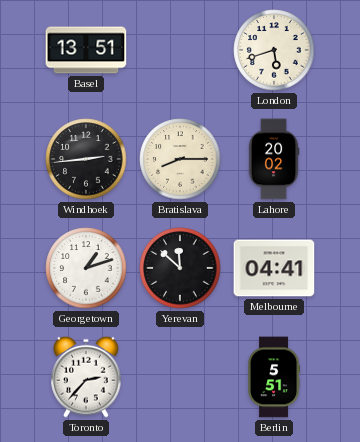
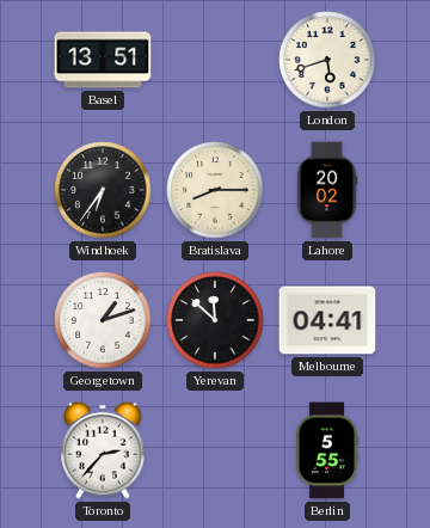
Windhoek: 2:44 -> 6:36 (103, 190)
Berlin: 5:51 -> 5:55 (328, 450)
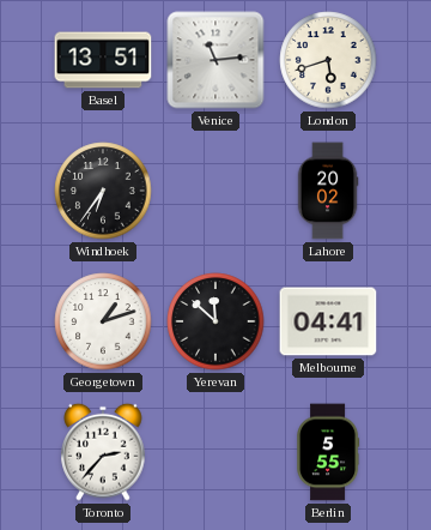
Venice: none -> 11:14 (215, 60)
Bratislava: 8:15 -> none (215, 190)
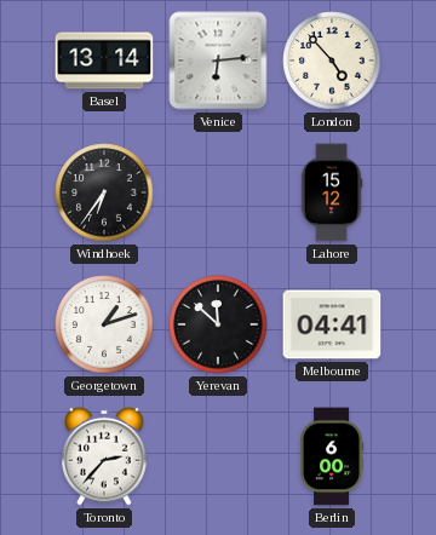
Basel: 13:51 -> 13:14 (104, 61)
Venice: 11:14 -> 6:14 (218, 61)
London: 5:42 -> 4:53 (332, 61)
Lahore: 20:02 -> 15:12 (332, 192)
Berlin: 5:55 -> 6:00 (333, 456)
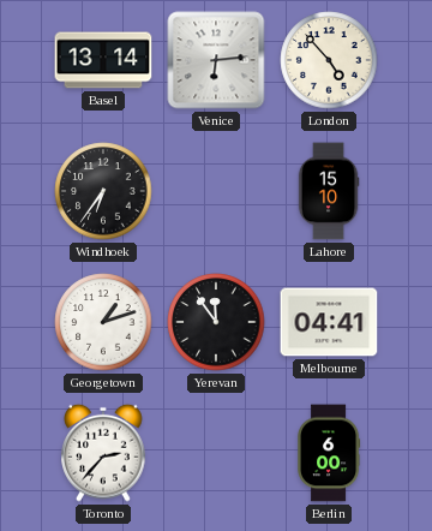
Lahore: 15:12 -> 15:10 (329, 191)
Yerevan: 11:52 -> 11:54 (216, 322)
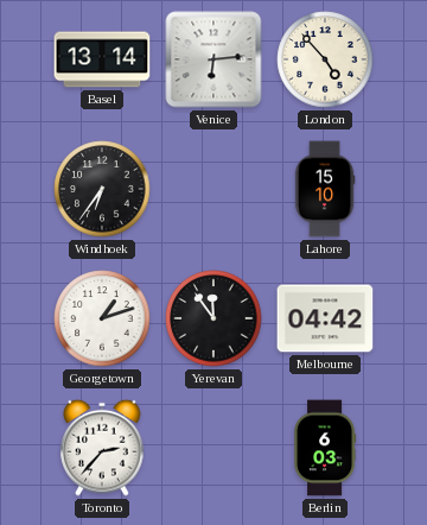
Melbourne: 04:41 -> 04:42 (325, 318)
Berlin: 6:00 -> 6:03 (326, 448)
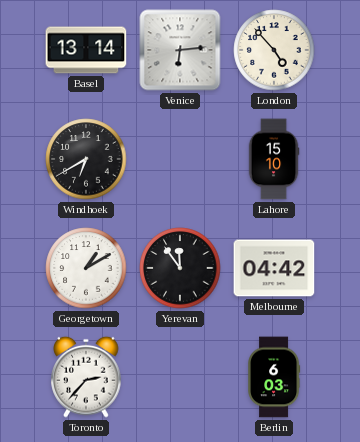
Windhoek: 6:36 -> 6:40 (86, 159)
Georgetown: 1:12 -> 1:10 (86, 268)
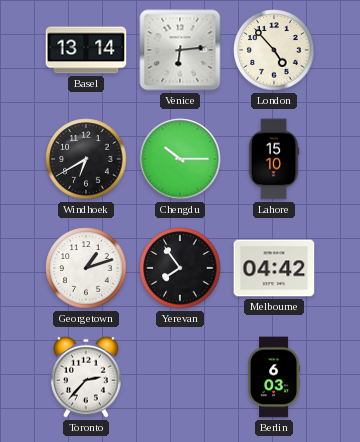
Chengdu: none -> 10:15 (180, 159)
Georgetown: 1:10 -> 1:12 (86, 268)
Yerevan: 11:54 -> 7:54 (180, 268)
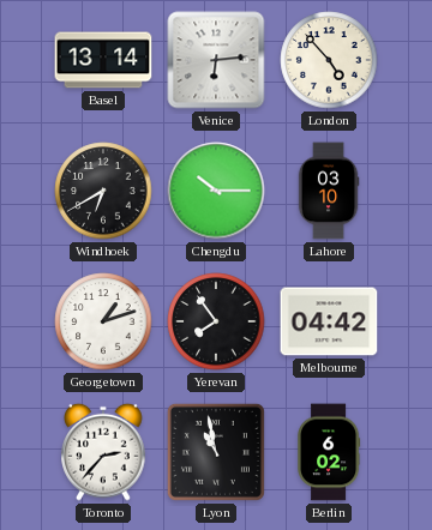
Lahore: 15:10 -> 03:10 (329, 191)
Lyon: none -> 10:58 (216, 452)
Berlin: 6:03 -> 6:02 (330, 452)
